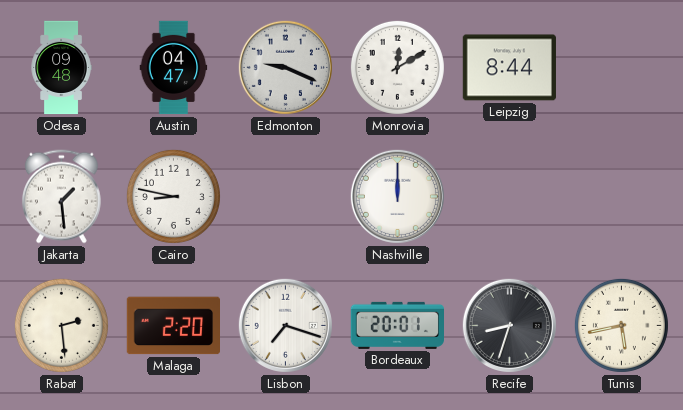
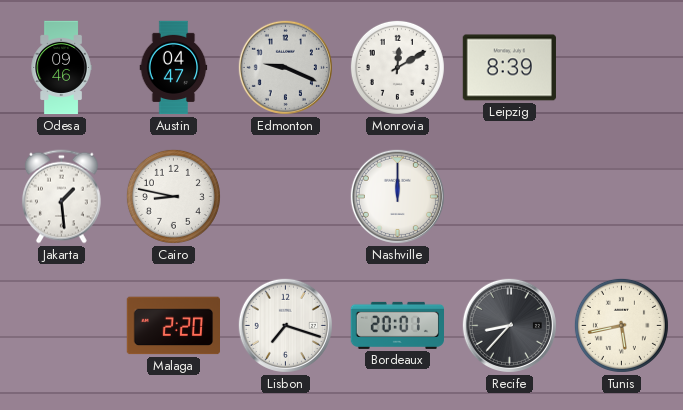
Odesa: 09:48 -> 09:46 (61, 68)
Leipzig: 8:44 -> 8:39 (509, 68)
Rabat: 2:29 -> none (61, 325)
Recife: 8:33 -> 8:37 (509, 325)
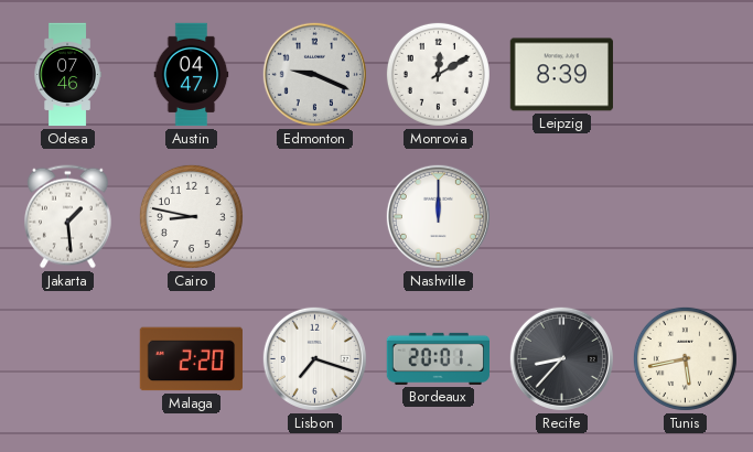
Odesa: 09:46 -> 07:46 (67, 75)
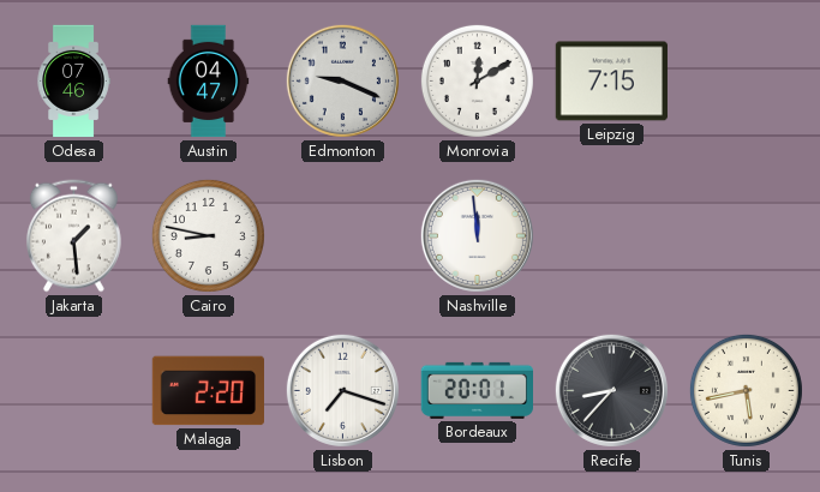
Leipzig: 8:39 -> 7:15 (611, 82)
Nashville: 12:00 -> 11:59 (477, 235)
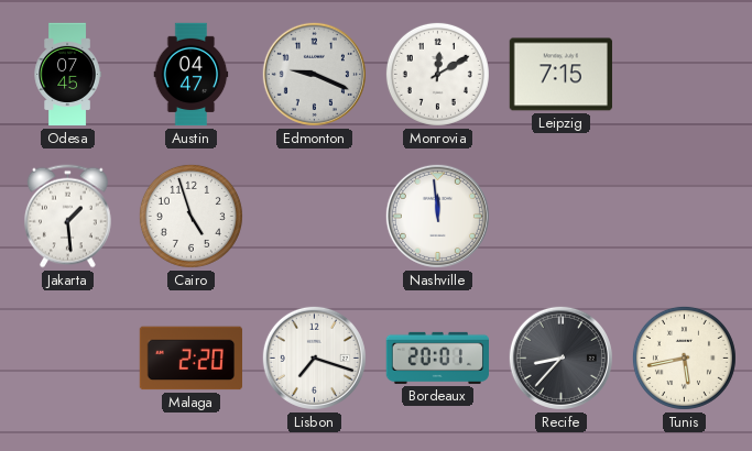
Odesa: 07:46 -> 07:45 (67, 75)
Cairo: 8:47 -> 4:57 (190, 216)
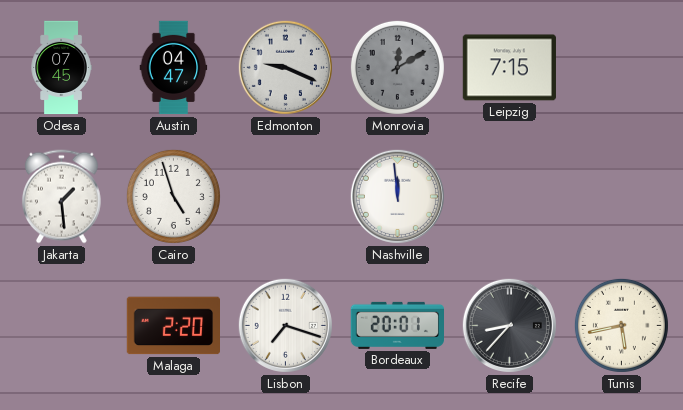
Monrovia dial: white -> grey (397, 67)
